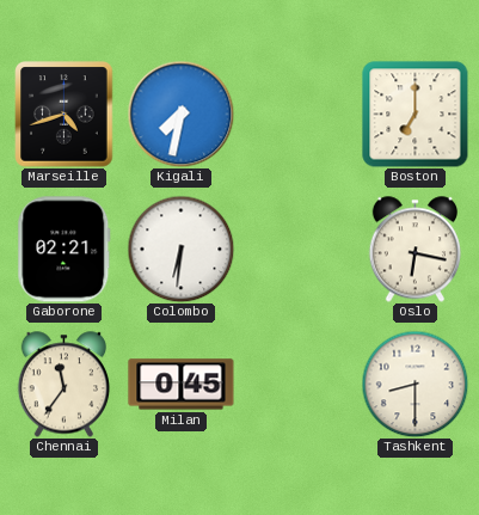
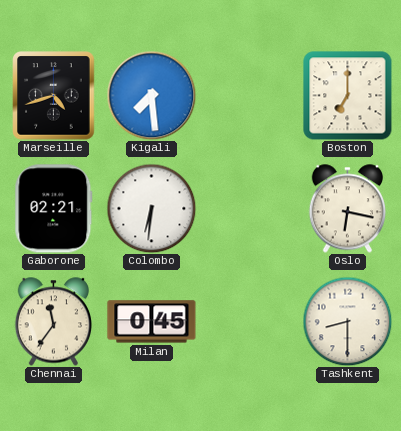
Kigali: 7:32 -> 7:29 (151, 95)
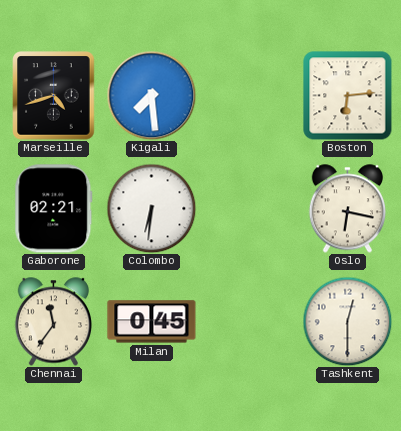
Boston: 7:00 -> 6:14 (348, 96)
Tashkent: 8:30 -> 12:30 (347, 321)
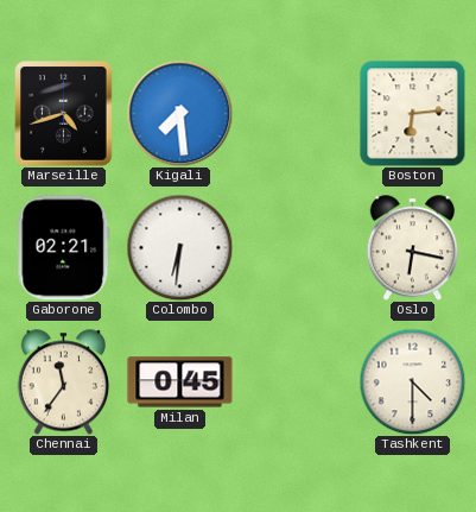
Tashkent: 12:30 -> 4:30 (412, 381)
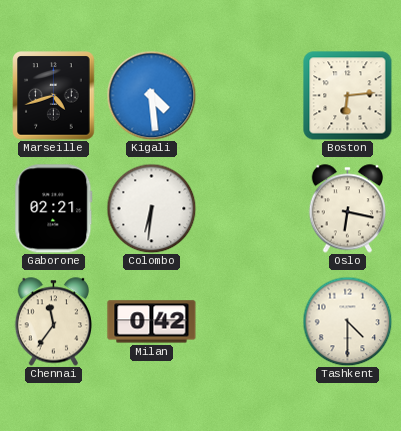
Kigali: 7:29 -> 4:29 (151, 95)
Milan: 0:45 -> 0:42 (152, 322)
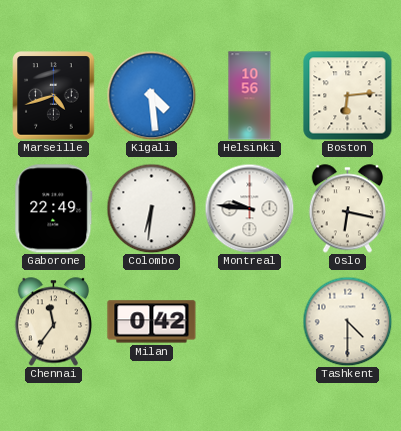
Helsinki: none -> 10:56 (250, 96)
Gaborone: 02:21 -> 22:49 (54, 209)
Montreal: none -> 9:46 (249, 208)
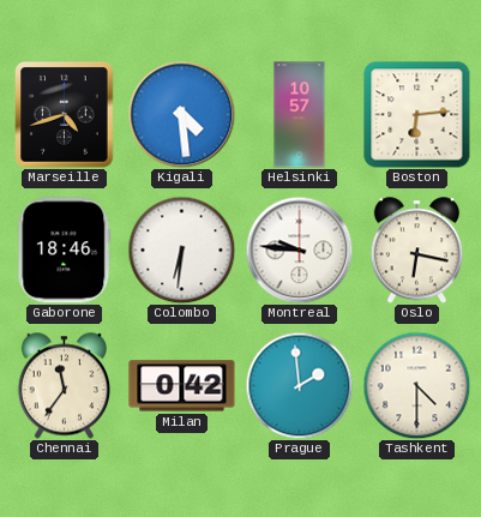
Helsinki: 10:56 -> 10:57 (300, 115)
Gaborone: 22:49 -> 18:46 (65, 251)
Prague: none -> 1:59 (299, 385)
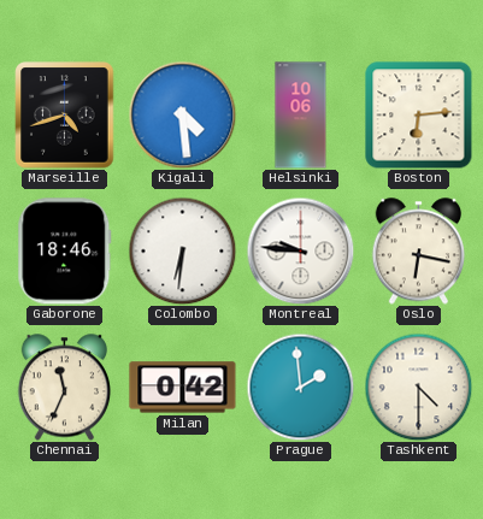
Helsinki: 10:57 -> 10:06 (301, 116)
Chennai: 11:36 -> 11:34 (64, 388)
